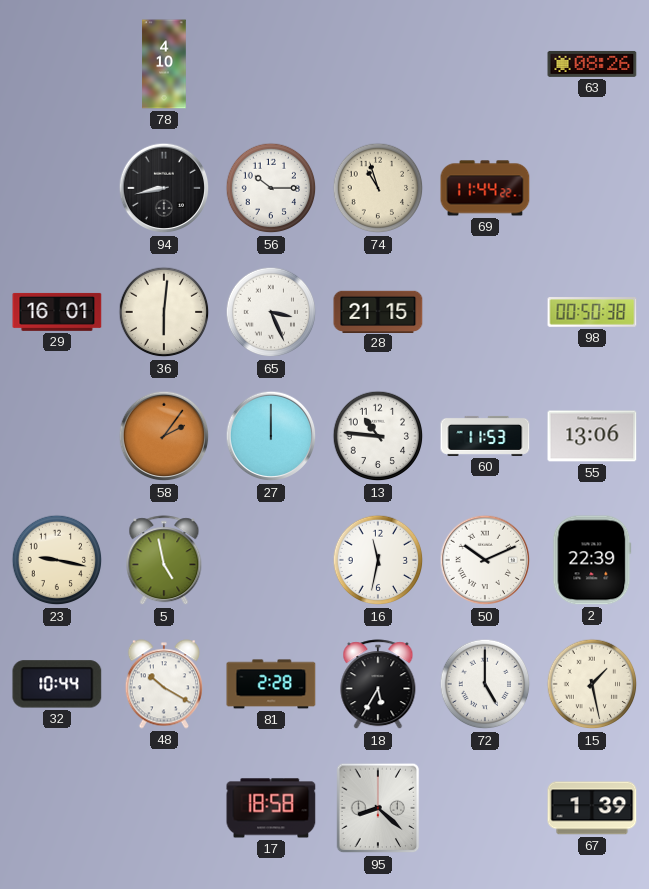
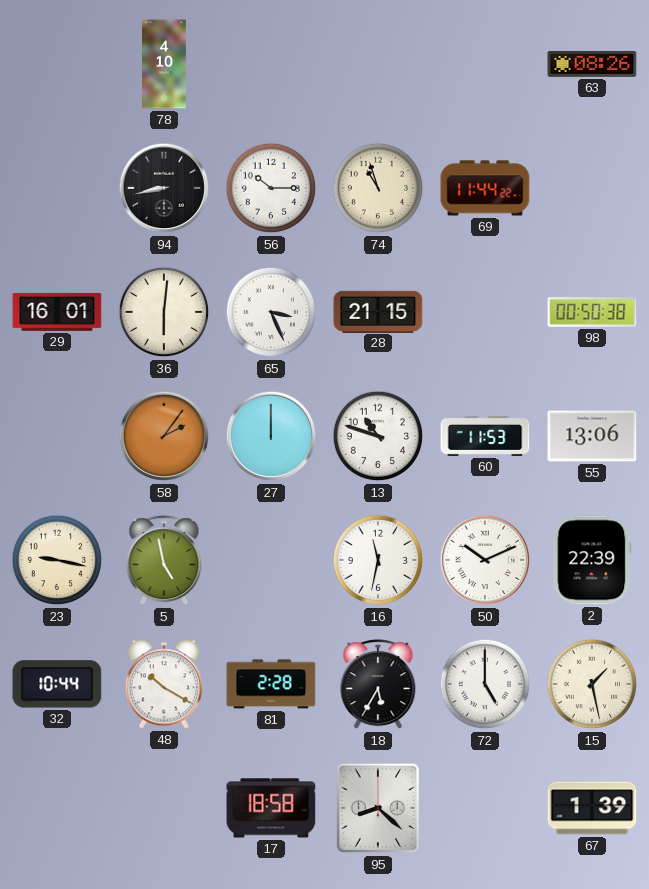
13: 10:46 -> 10:48 (378, 436)
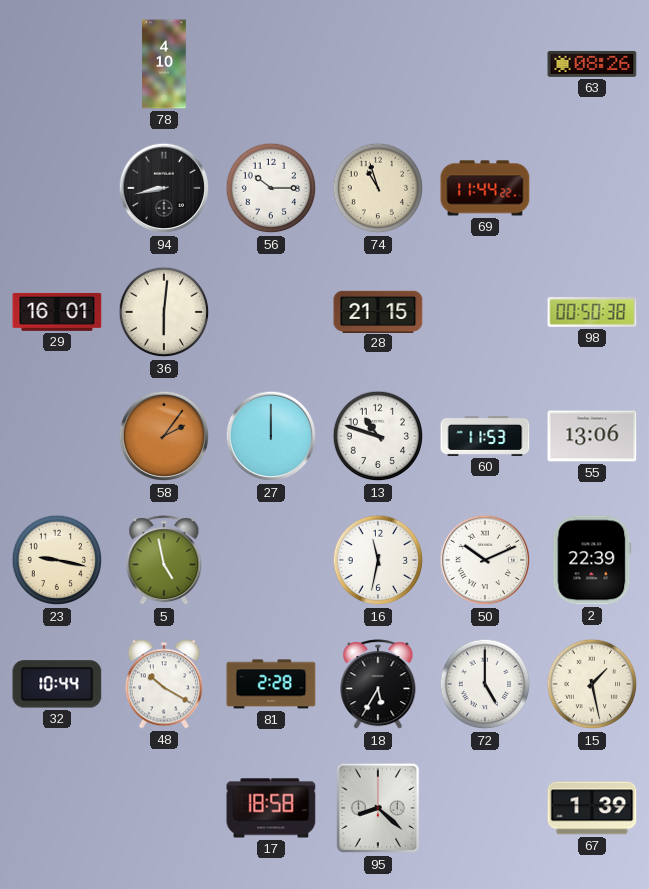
65: 3:26 -> none (271, 312)
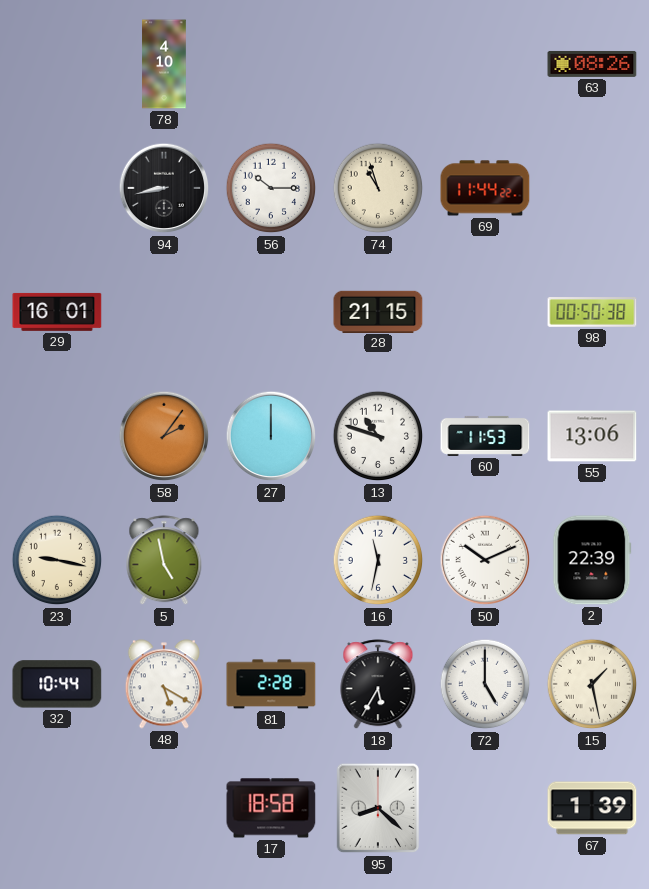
36: 6:01 -> none (164, 312)
48: 10:20 -> 5:20 (164, 684)
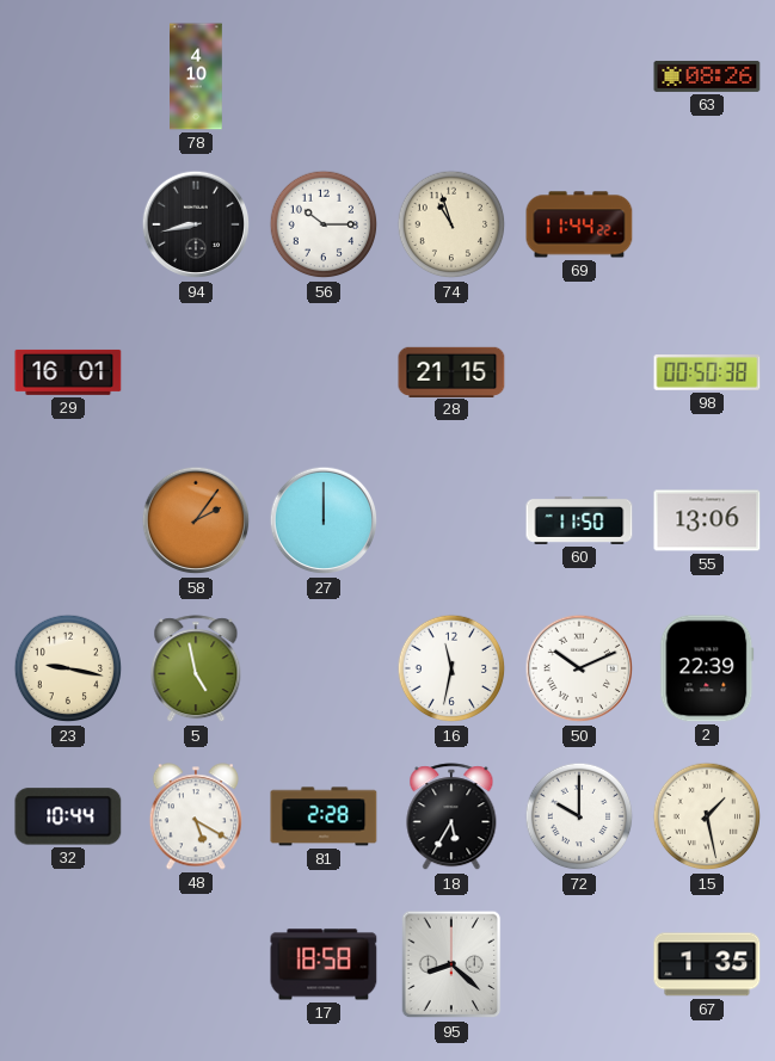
13: 10:48 -> none (378, 436)
60: 11:53 -> 11:50 (579, 520)
72: 5:00 -> 10:00 (579, 816)
67: 1:39 -> 1:35 (707, 964)
